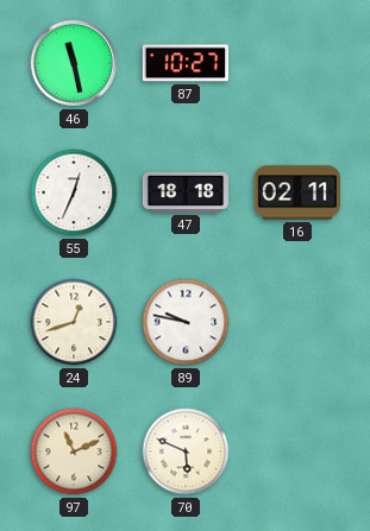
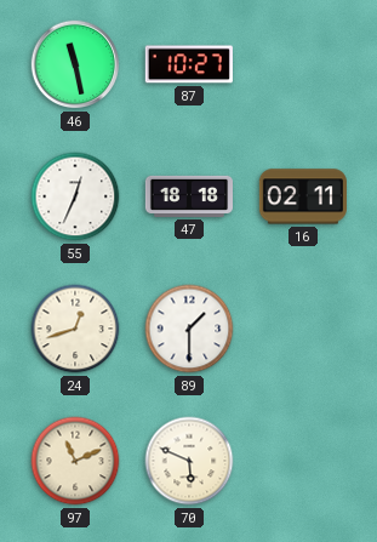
89: 9:47 -> 1:30 (189, 329)
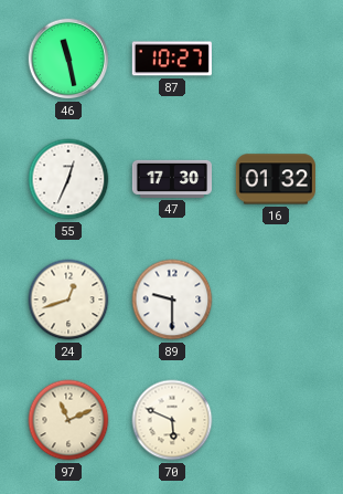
47: 18:18 -> 17:30 (171, 179)
16: 02:11 -> 01:32 (276, 179)
89: 1:30 -> 9:30 (172, 299)
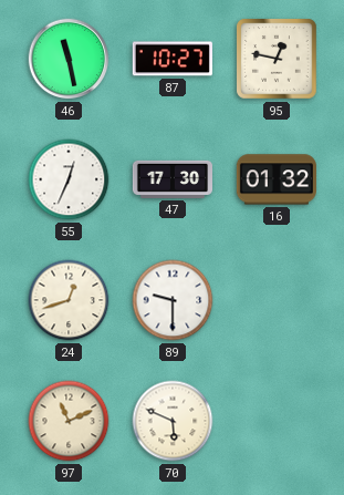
95: none -> 12:47 (277, 59)
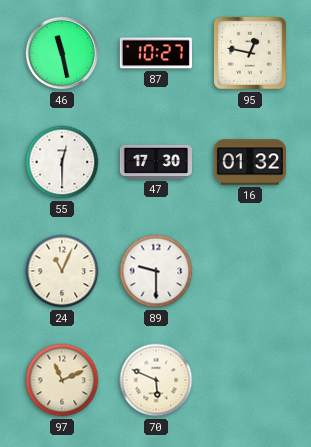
55: 12:34 -> 12:30 (62, 162)
24: 12:42 -> 11:04 (62, 271)
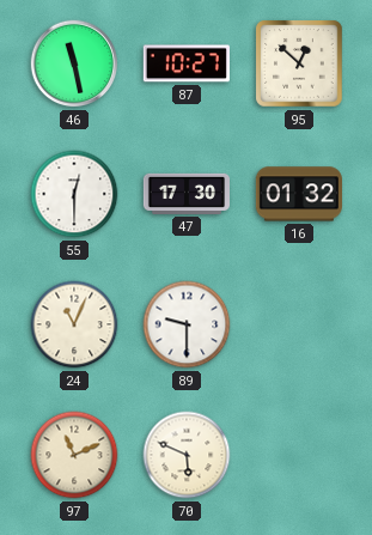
95: 12:47 -> 12:52 (299, 63)
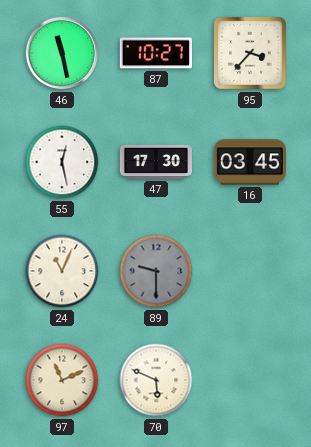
95: 12:52 -> 3:37 (250, 53)
55: 12:30 -> 12:28 (62, 162)
16: 01:32 -> 03:45 (250, 162)
89 dial: white -> grey (156, 271)
